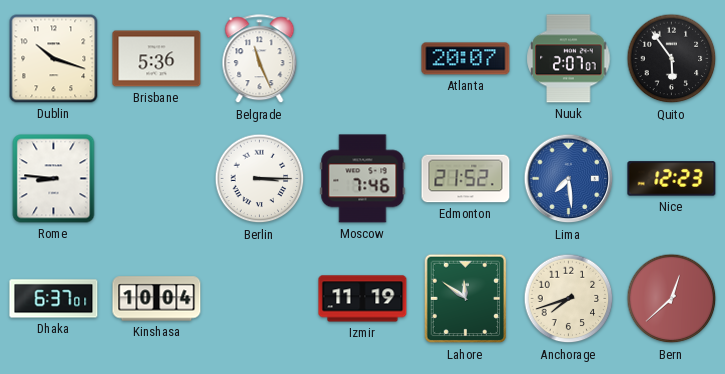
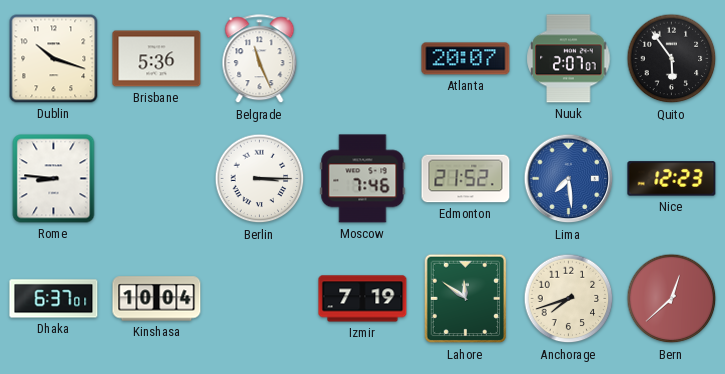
Izmir: 11:19 -> 7:19 (363, 299)
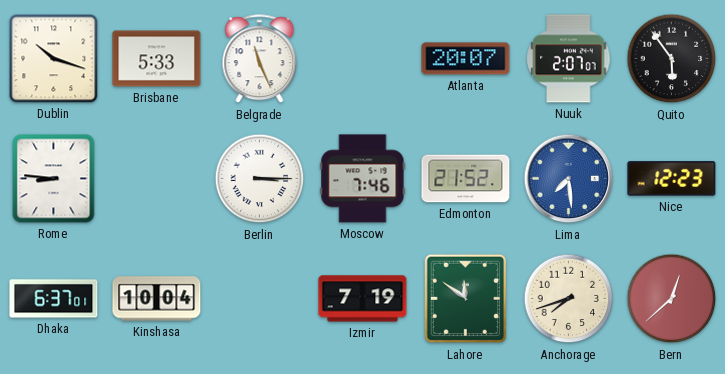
Brisbane: 5:36 -> 5:33 (157, 59)
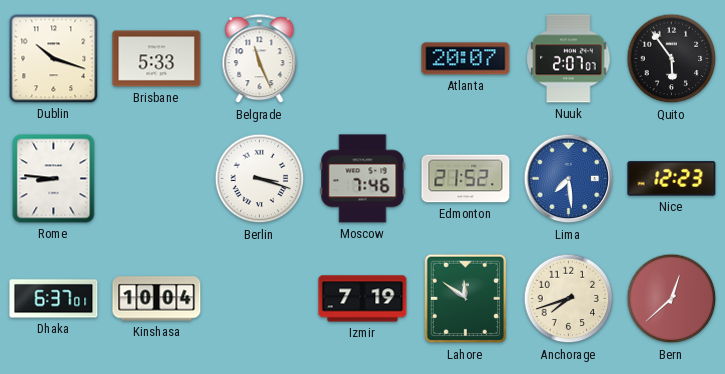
Berlin: 3:15 -> 3:18 (260, 179)
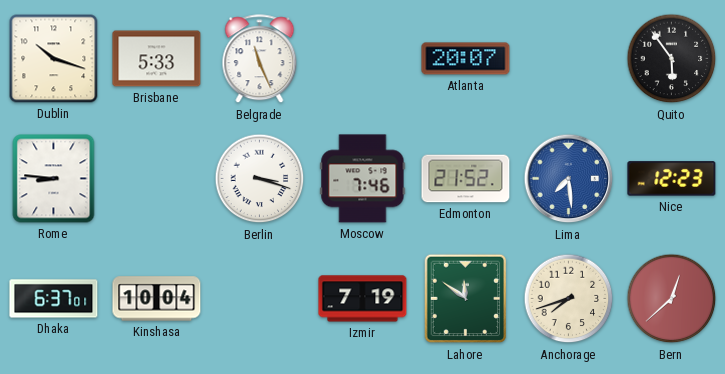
Nuuk: 2:07 -> none (569, 59)
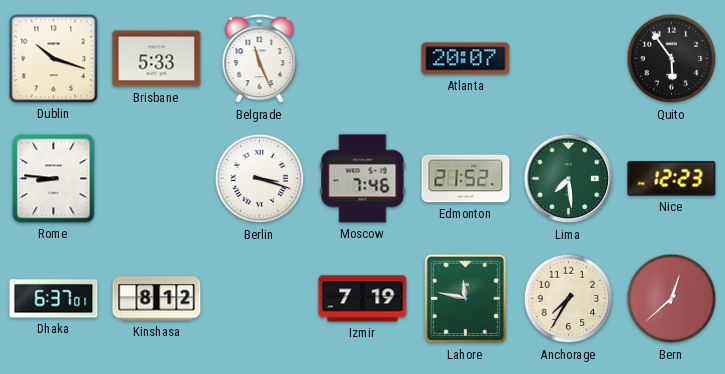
Lima dial: blue -> green (569, 179)
Kinshasa: 10:04 -> 8:12 (157, 299)
Lahore: 11:51 -> 11:47 (466, 299)
Anchorage: 7:42 -> 7:35 (569, 299)
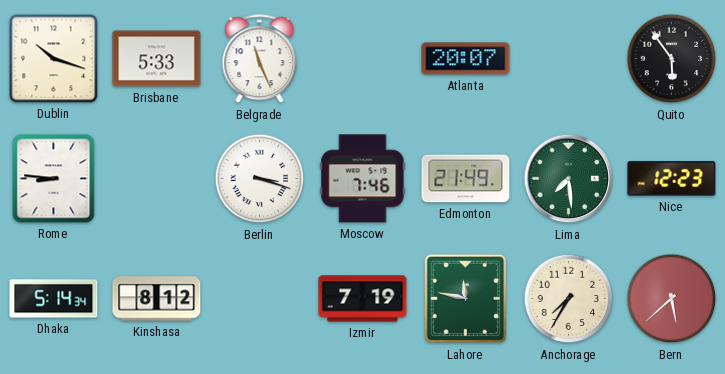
Edmonton: 21:52 -> 21:49 (466, 179)
Dhaka: 6:37 -> 5:14 (54, 299)
Bern: 12:38 -> 5:38 (672, 299)
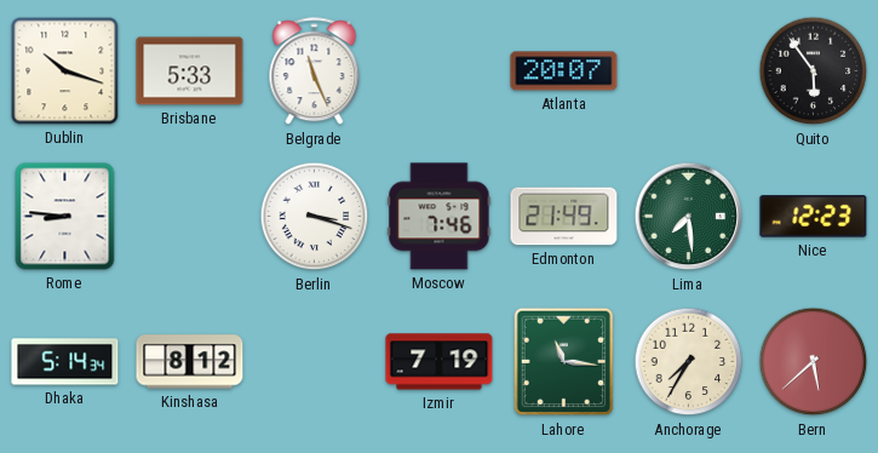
Lahore: 11:47 -> 11:16 (564, 362)
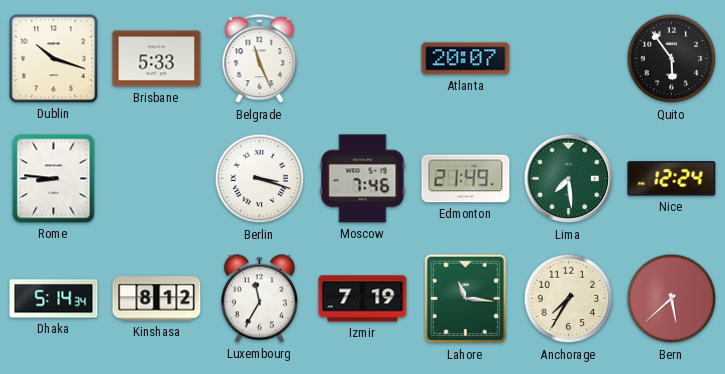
Nice: 12:23 -> 12:24 (672, 179)
Luxembourg: none -> 11:35 (259, 299)
